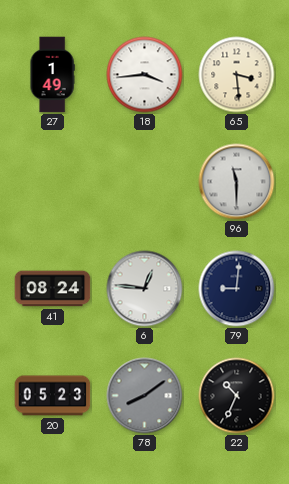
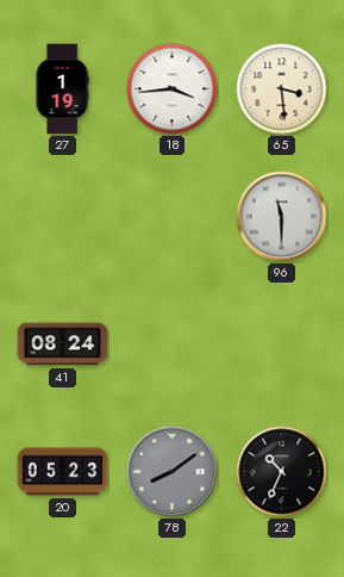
27: 1:49 -> 1:19 (62, 89)
6: 12:46 -> none (145, 289)
79: 9:01 -> none (237, 289)
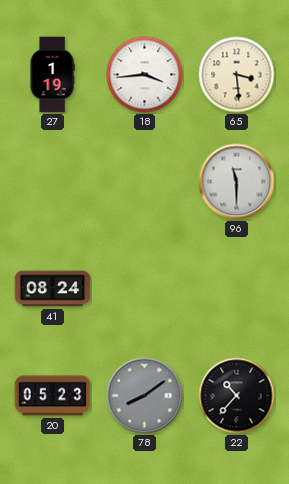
22: 10:34 -> 10:37 (237, 396)
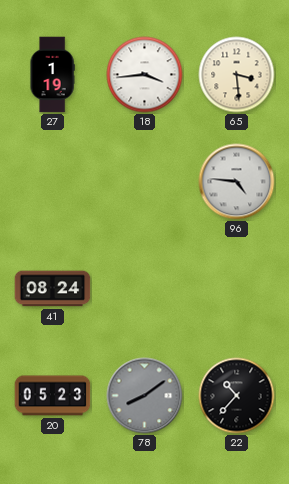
96: 11:30 -> 4:46 (237, 182)
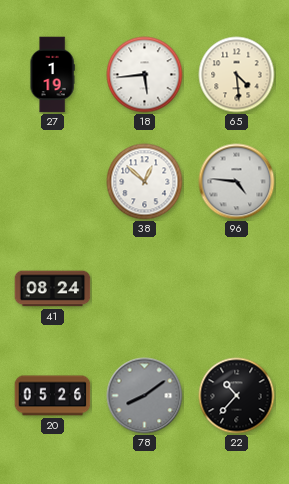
18: 3:44 -> 5:44 (145, 75)
65: 3:29 -> 4:29 (237, 75)
38: none -> 12:52 (145, 182)
20: 05:23 -> 05:26 (53, 396)
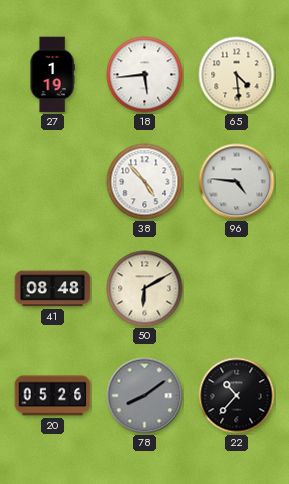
38: 12:52 -> 4:53 (145, 182)
41: 08:24 -> 08:48 (53, 289)
50: none -> 6:10 (145, 289)
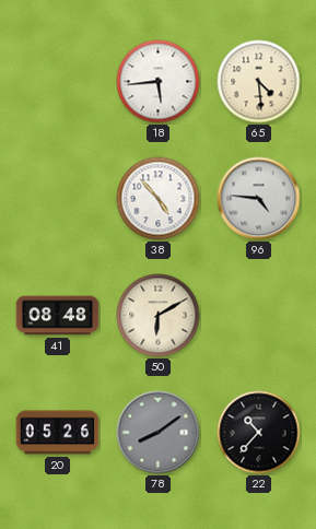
27: 1:19 -> none (52, 75)
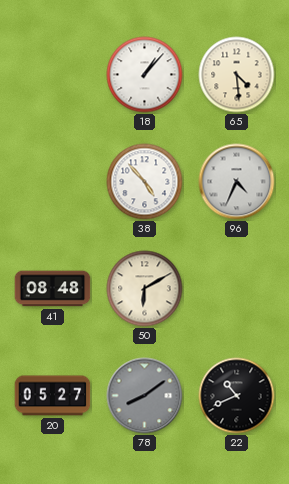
18: 5:44 -> 1:07 (145, 75)
96: 4:46 -> 4:34 (237, 182)
20: 05:26 -> 05:27 (53, 396)
22: 10:37 -> 10:41 (237, 396)
